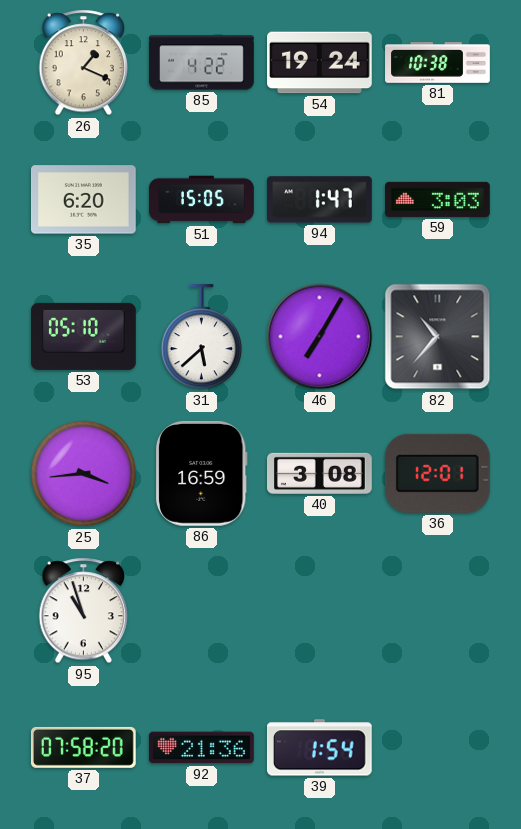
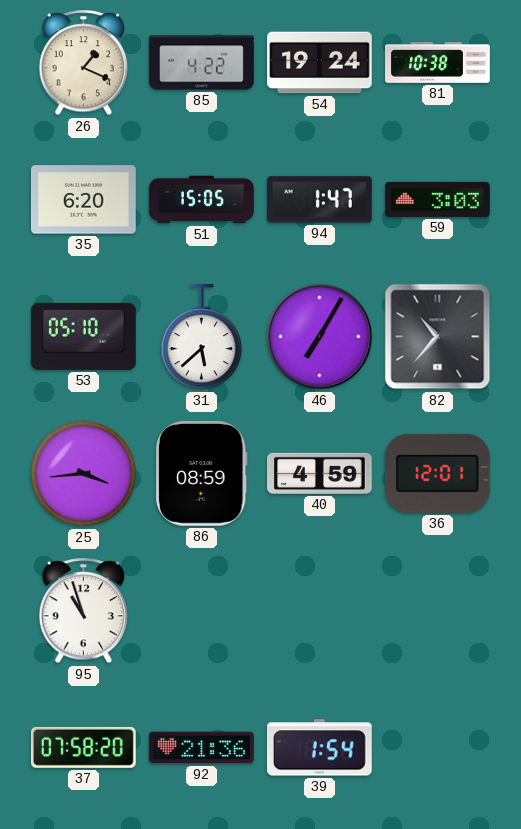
86: 16:59 -> 08:59 (201, 473)
40: 3:08 -> 4:59 (320, 473)
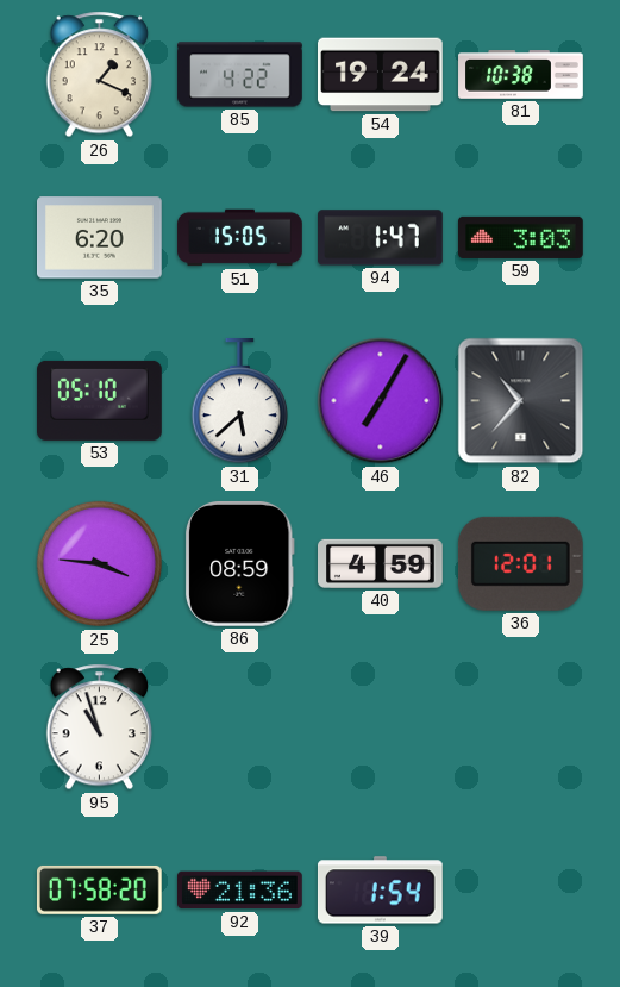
25: 3:44 -> 3:46 (100, 564)
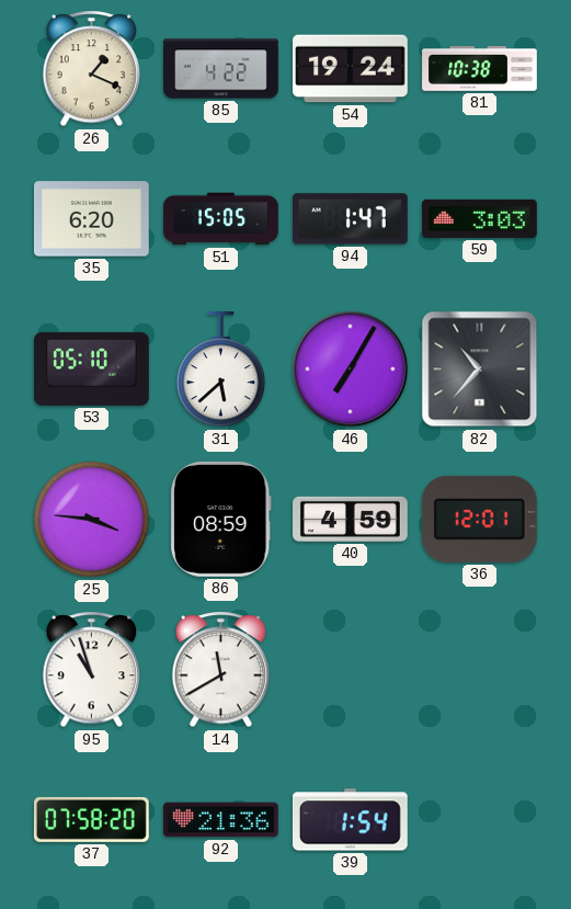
14: none -> 11:40 (221, 670)
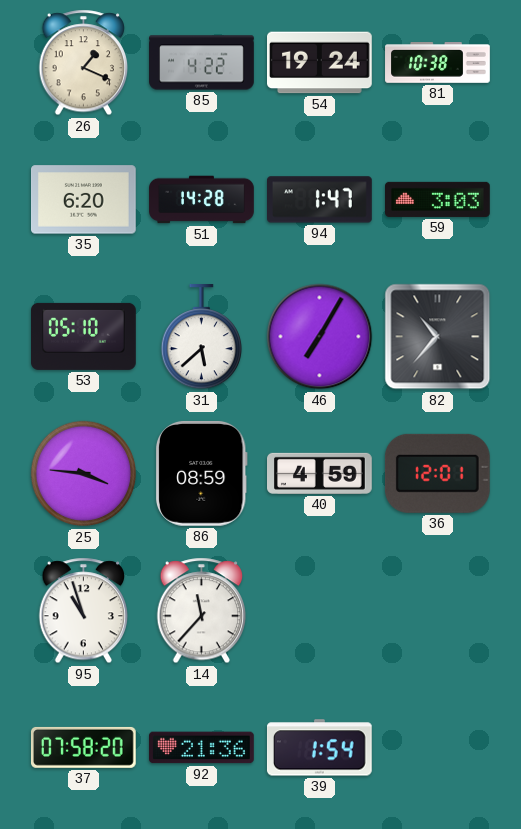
51: 15:05 -> 14:28 (202, 200)
14: 11:40 -> 11:37 (202, 611)
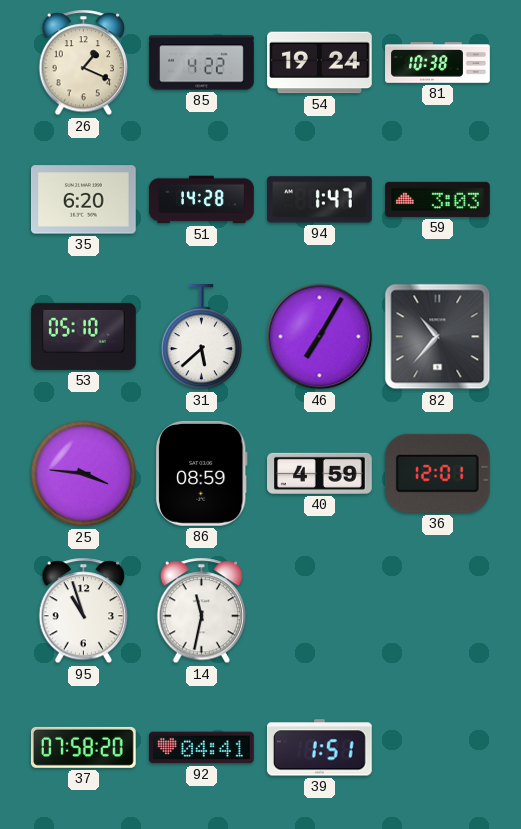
14: 11:37 -> 11:32 (202, 611)
92: 21:36 -> 04:41 (202, 748)
39: 1:54 -> 1:51 (319, 748)
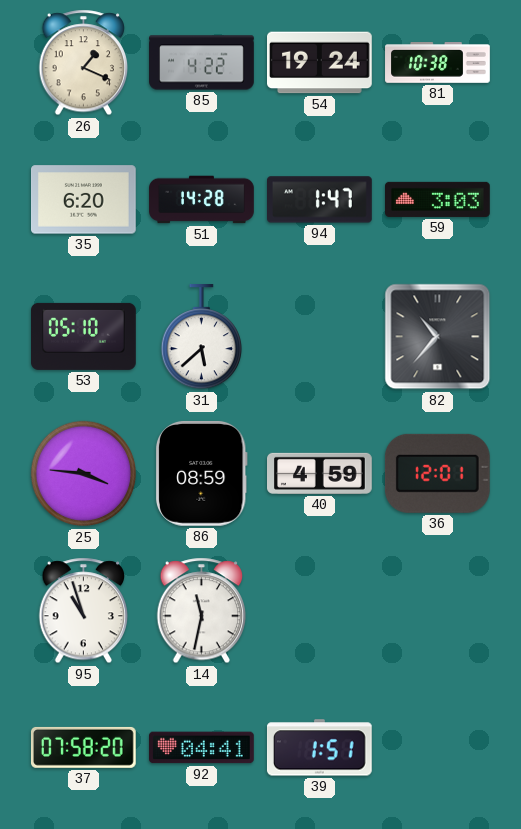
46: 7:05 -> none (320, 337)
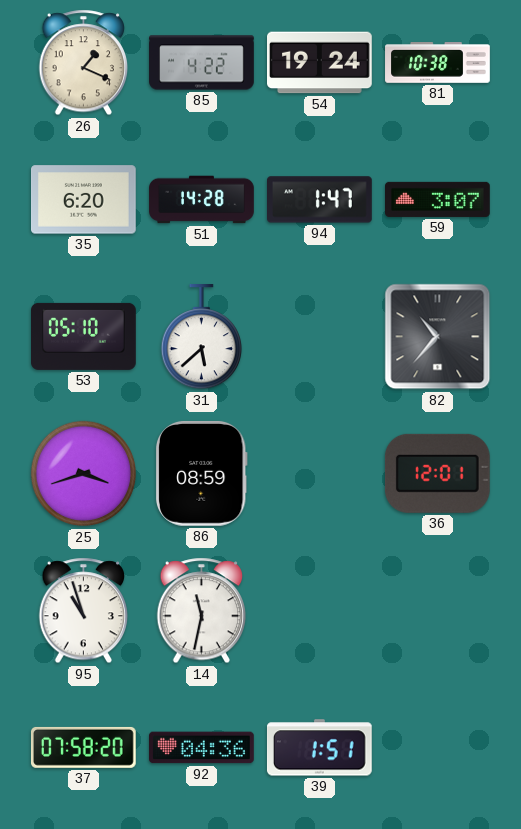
59: 3:03 -> 3:07 (438, 199)
25: 3:46 -> 3:42 (84, 474)
40: 4:59 -> none (320, 473)
92: 04:41 -> 04:36 (202, 748)
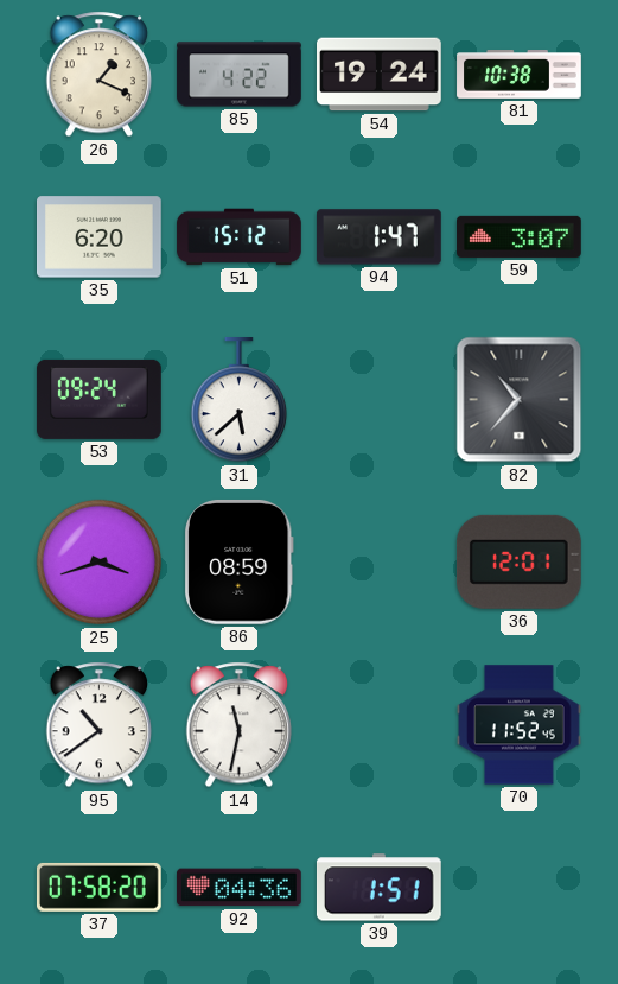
51: 14:28 -> 15:12 (240, 237)
53: 05:10 -> 09:24 (100, 399)
95: 10:57 -> 10:39 (100, 725)
70: none -> 11:52 (520, 725)
